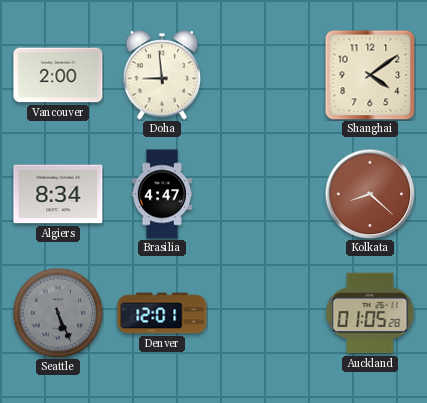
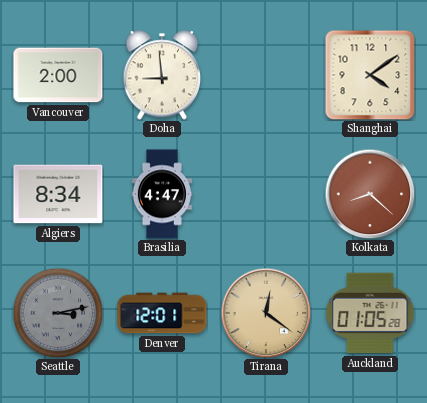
Seattle: 5:26 -> 3:13 (58, 313)
Tirana: none -> 12:21 (266, 313)
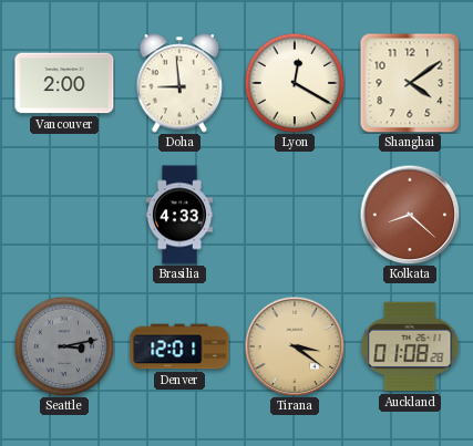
Lyon: none -> 12:20 (295, 83)
Algiers: 8:34 -> none (58, 194)
Brasilia: 4:47 -> 4:33 (179, 215)
Tirana: 12:21 -> 3:21 (295, 346)
Auckland: 01:05 -> 01:08 (410, 346)
